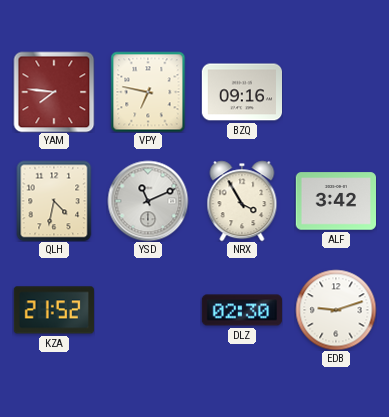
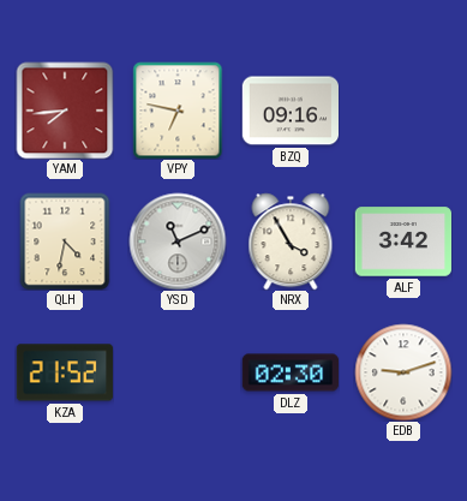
YAM: 7:46 -> 7:44 (65, 111)
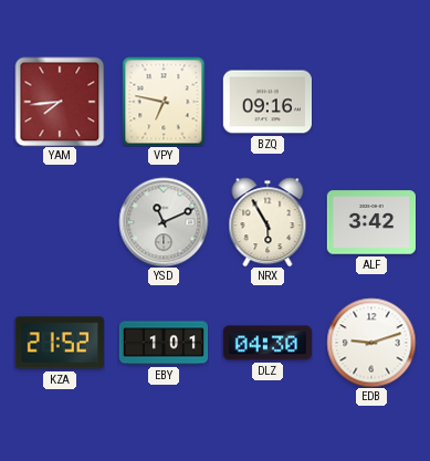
QLH: 4:32 -> none (65, 241)
NRX: 3:55 -> 5:55 (268, 222)
EBY: none -> 1:01 (164, 343)
DLZ: 02:30 -> 04:30 (266, 343)
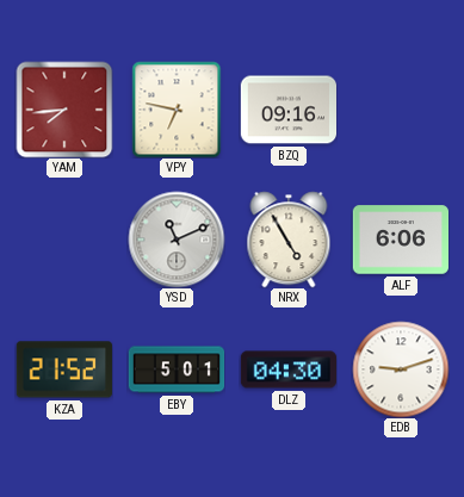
NRX: 5:55 -> 4:55 (289, 240)
ALF: 3:42 -> 6:06 (400, 240)
EBY: 1:01 -> 5:01 (177, 369)
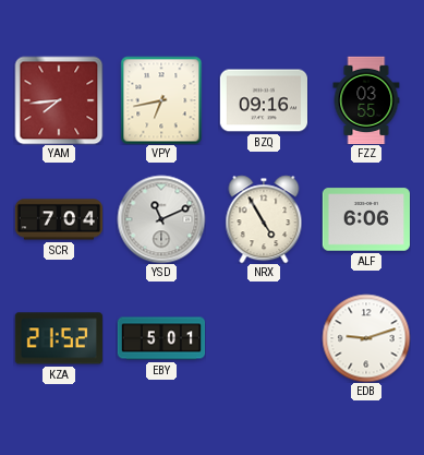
VPY: 6:47 -> 6:43 (161, 100)
FZZ: none -> 03:55 (366, 100)
SCR: none -> 7:04 (59, 219)
DLZ: 04:30 -> none (287, 369)
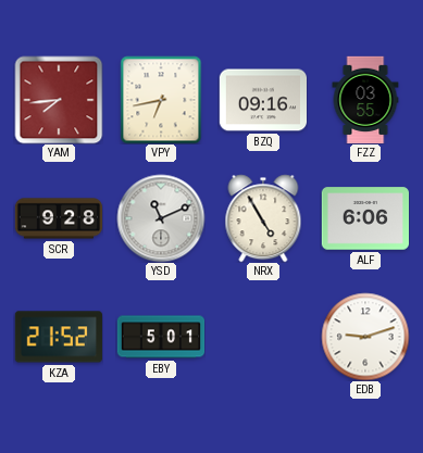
SCR: 7:04 -> 9:28 (59, 218)
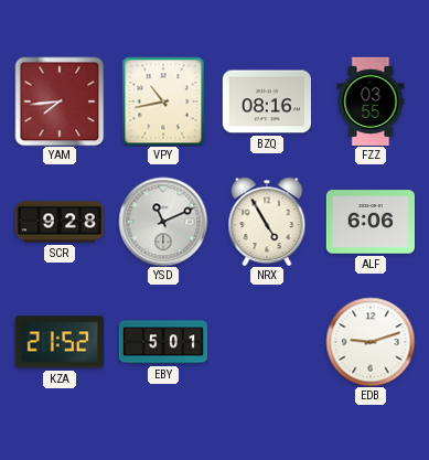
VPY: 6:43 -> 10:43 (163, 101)
BZQ: 09:16 -> 08:16 (266, 101)
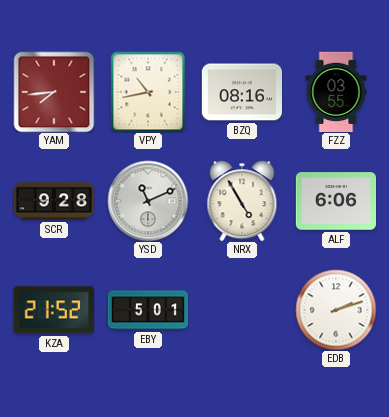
EDB: 9:12 -> 2:12 (336, 310)
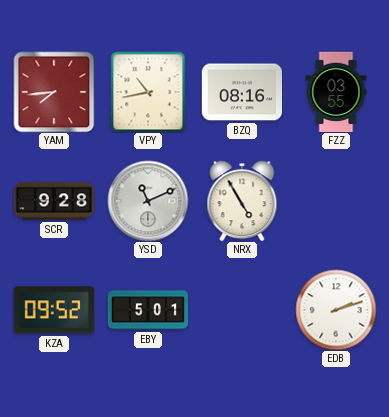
ALF: 6:06 -> none (335, 201)
KZA: 21:52 -> 09:52 (54, 310)
